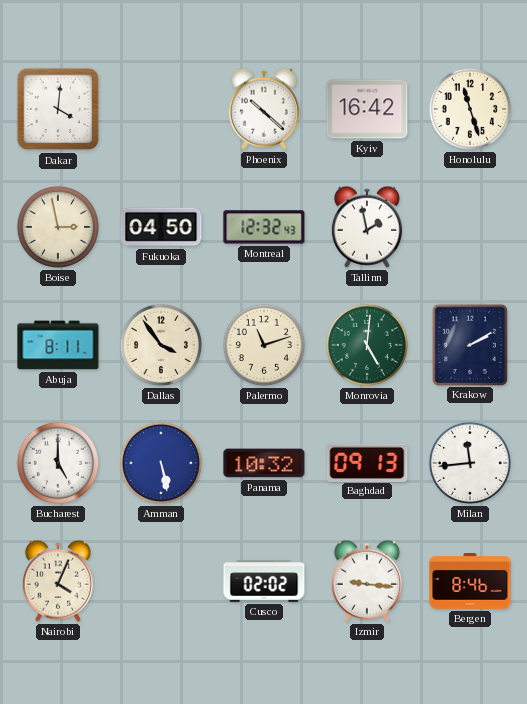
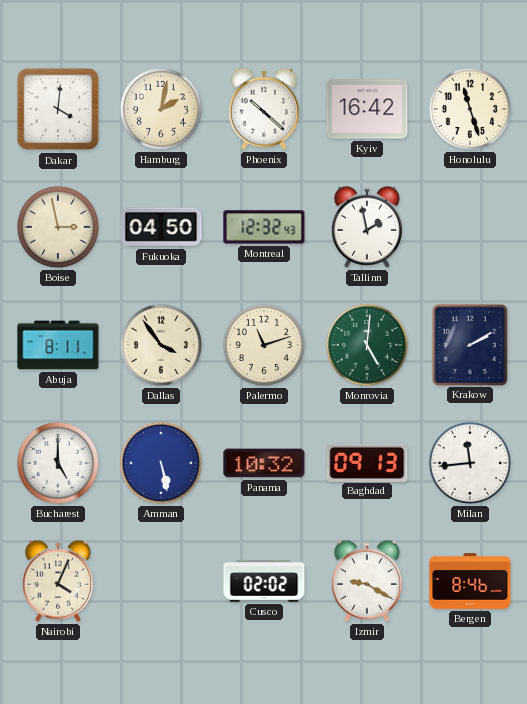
Hamburg: none -> 2:02 (161, 109)
Izmir: 9:16 -> 9:20 (367, 581)
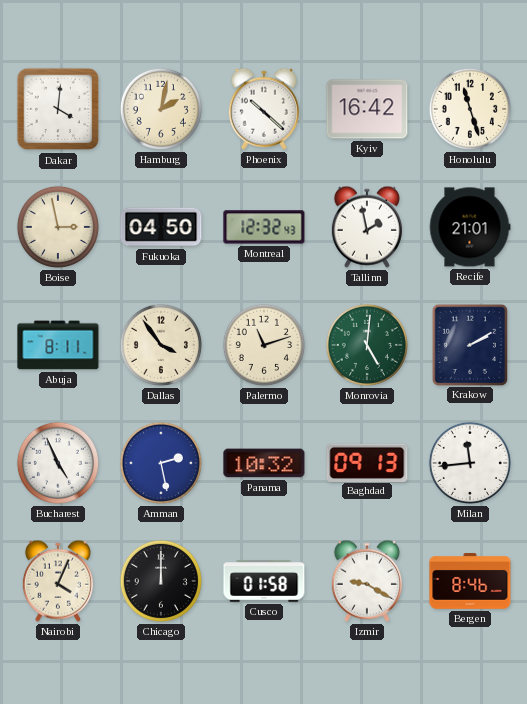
Recife: none -> 21:01 (470, 227)
Bucharest: 5:00 -> 4:56 (58, 463)
Amman: 5:28 -> 2:28 (161, 463)
Chicago: none -> 12:00 (161, 581)
Cusco: 02:02 -> 01:58 (264, 581)
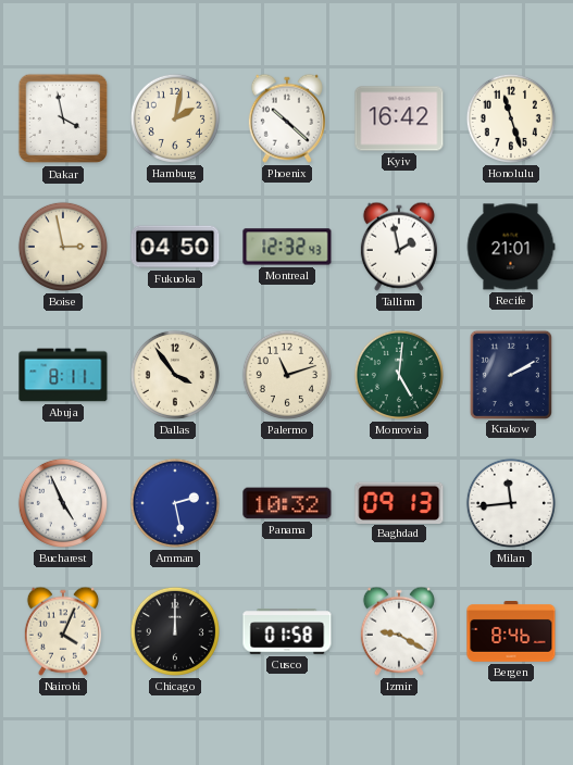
Dakar: 4:01 -> 3:58 (63, 118)
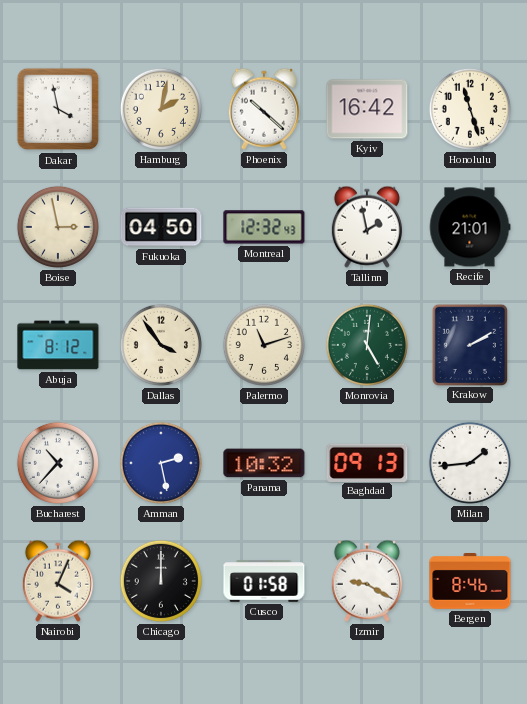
Abuja: 8:11 -> 8:12 (58, 345)
Bucharest: 4:56 -> 10:37 (58, 463)
Milan: 11:44 -> 1:44 (470, 463)
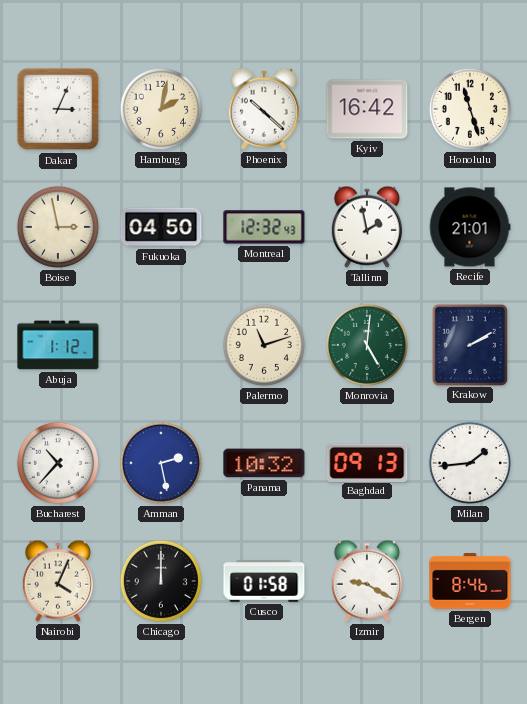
Dakar: 3:58 -> 3:04 (58, 109)
Abuja: 8:12 -> 1:12 (58, 345)
Dallas: 3:54 -> none (161, 345)
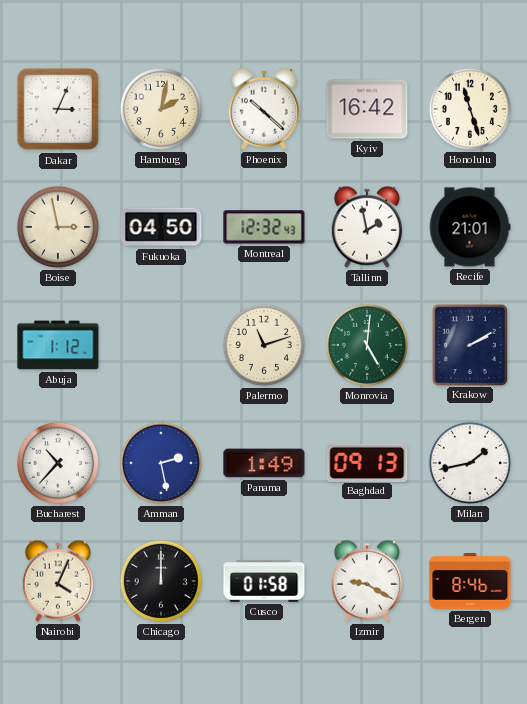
Panama: 10:32 -> 1:49 (264, 463)
Milan: 1:44 -> 1:43 (470, 463)
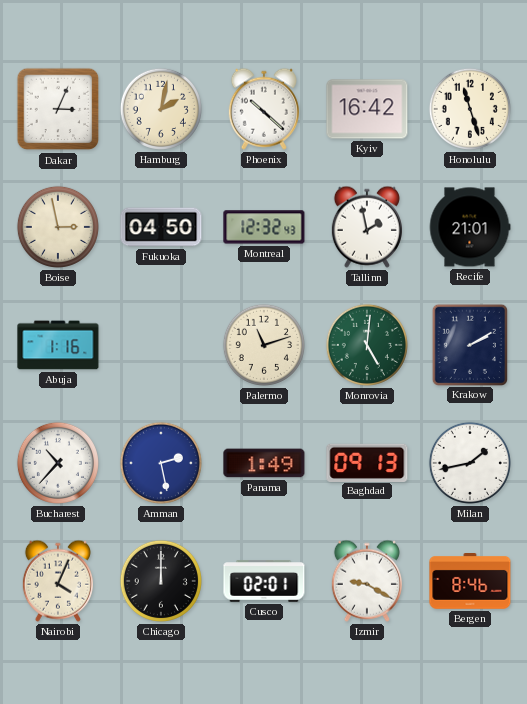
Abuja: 1:12 -> 1:16 (58, 345)
Cusco: 01:58 -> 02:01 (264, 581)
